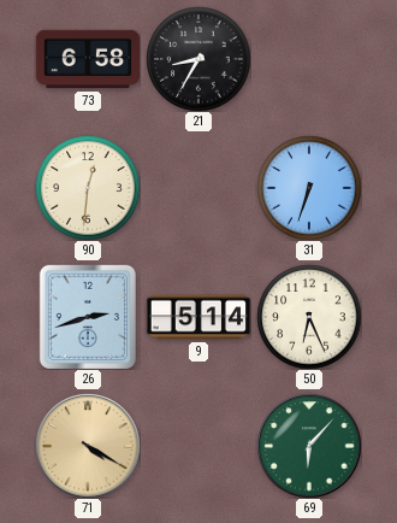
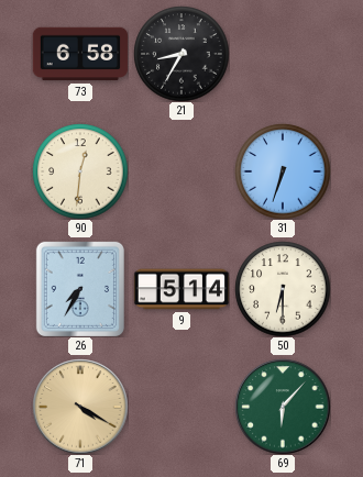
26: 2:42 -> 7:35 (80, 289)
50: 6:26 -> 6:30 (283, 289)
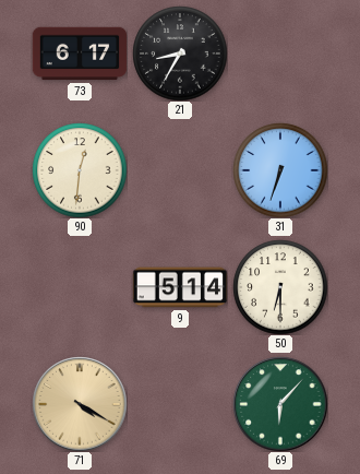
73: 6:58 -> 6:17 (80, 54)
26: 7:35 -> none (80, 289)
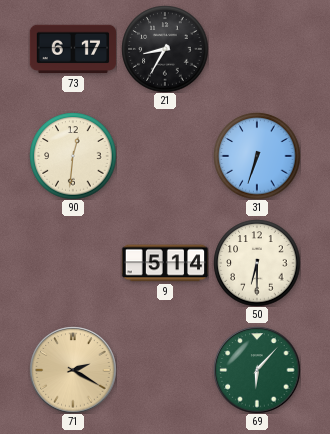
71: 4:20 -> 2:20 (73, 370)
